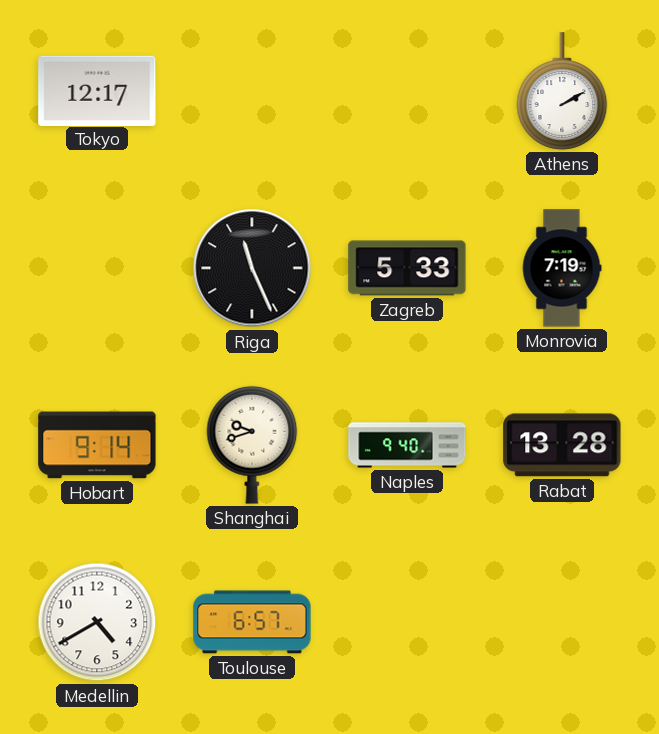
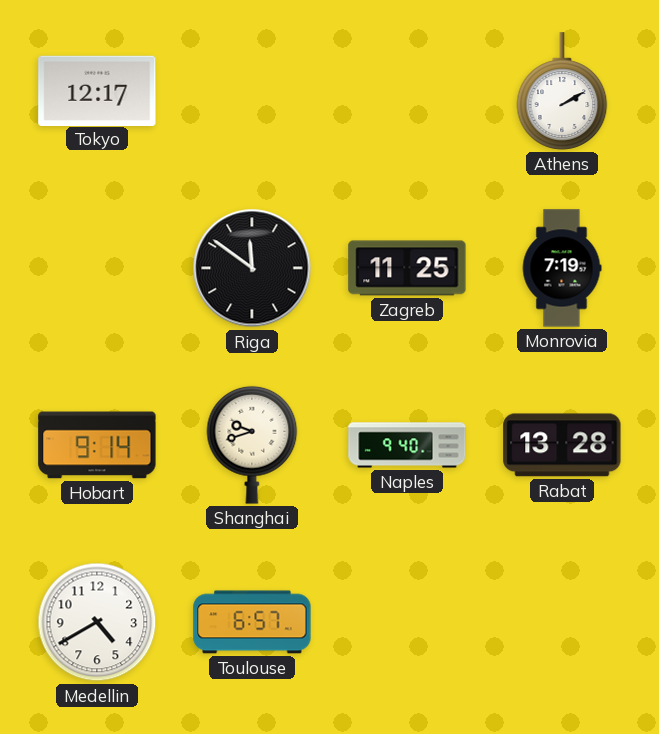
Riga: 11:26 -> 11:51 (252, 268)
Zagreb: 5:33 -> 11:25 (407, 268)
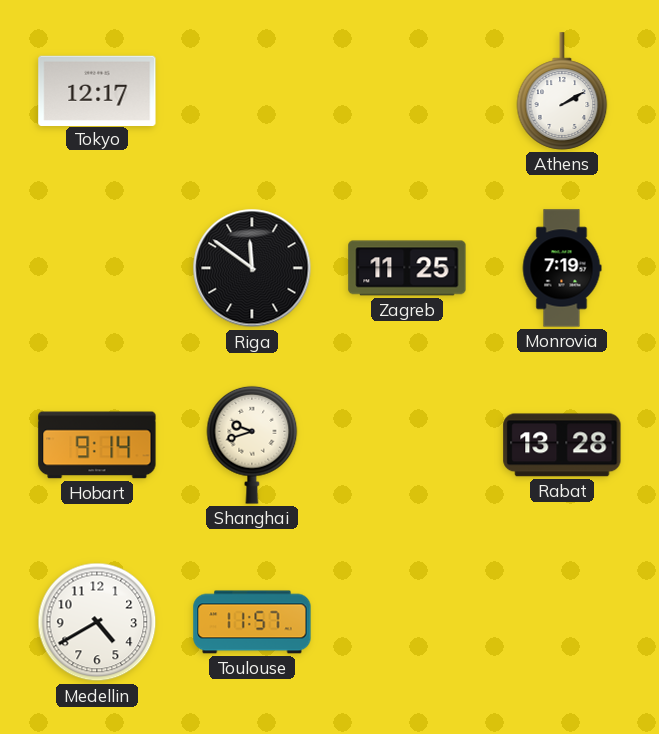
Naples: 9:40 -> none (407, 445)
Toulouse: 6:57 -> 11:57 (252, 622)
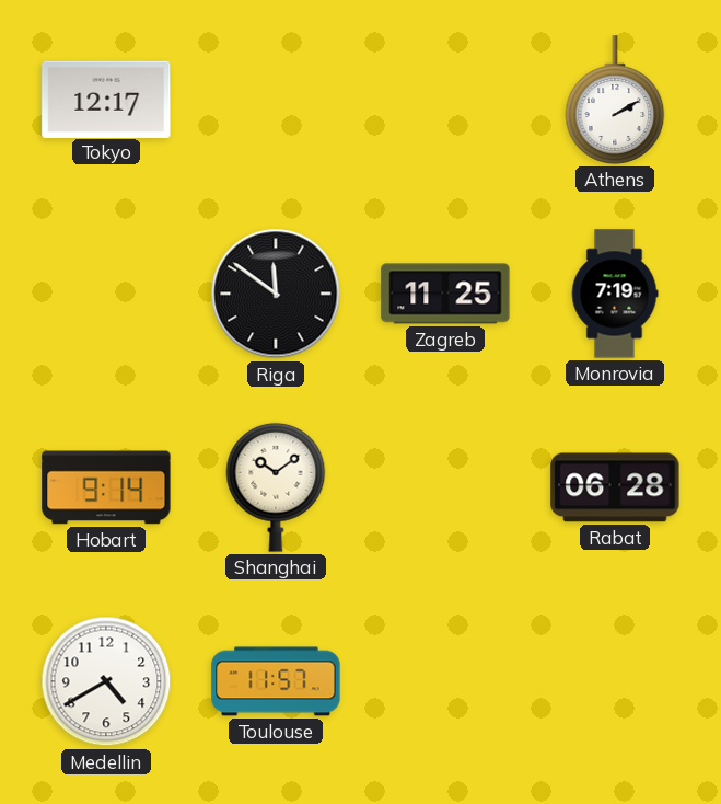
Shanghai: 9:42 -> 10:09 (276, 487)
Rabat: 13:28 -> 06:28 (615, 487)
